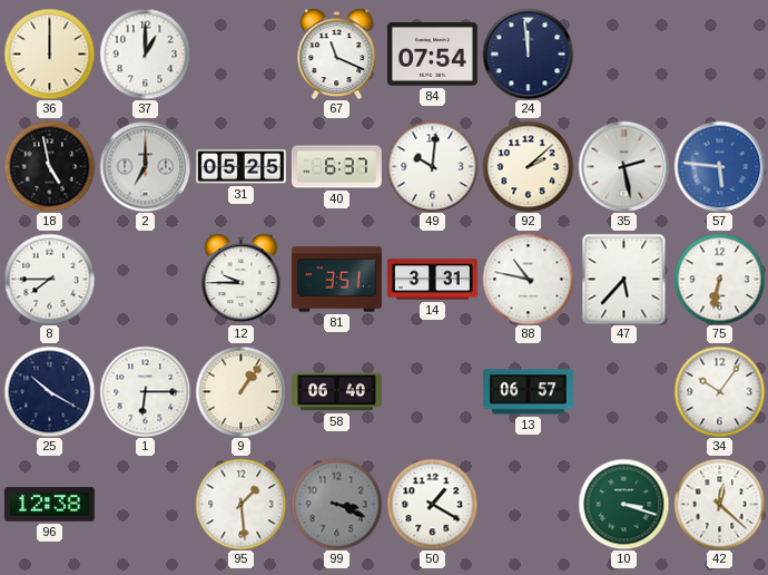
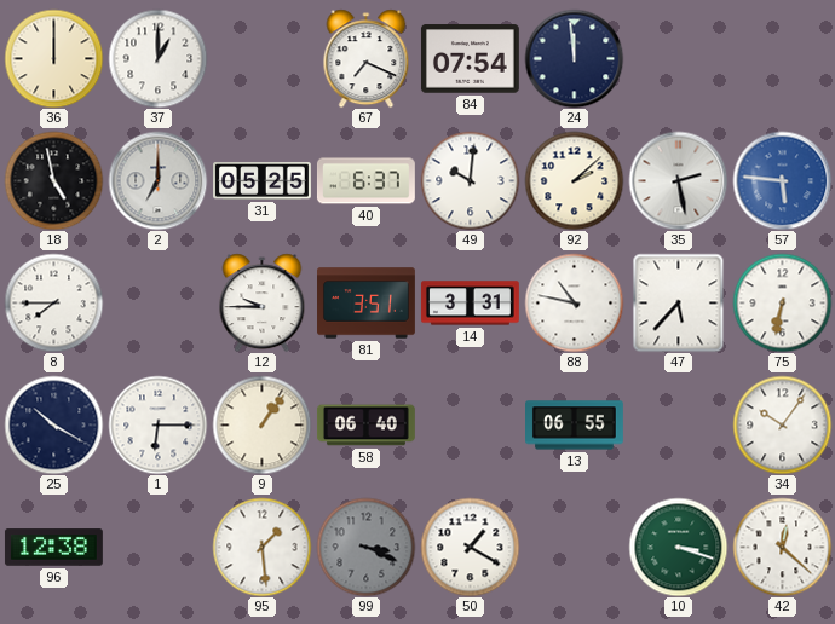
67: 11:19 -> 7:19 (367, 58)
13: 06:57 -> 06:55 (575, 426)
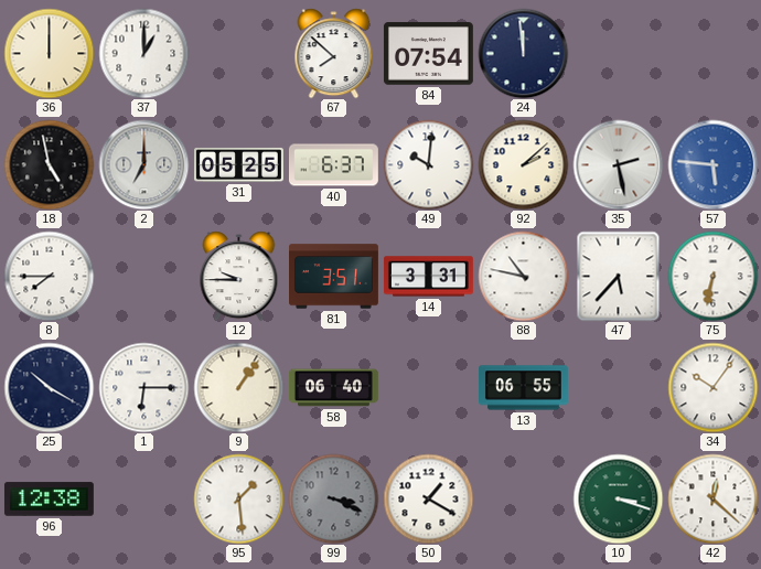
67: 7:19 -> 7:52 (334, 53)
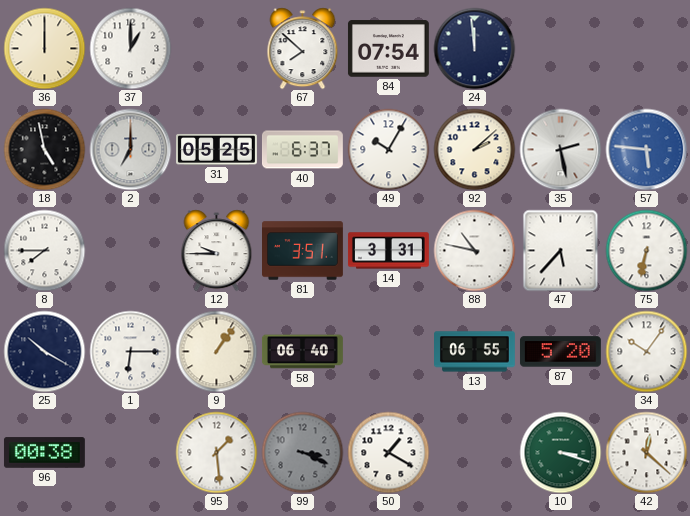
49: 10:01 -> 10:05 (388, 149)
87: none -> 5:20 (560, 352)
96: 12:38 -> 00:38 (44, 453)
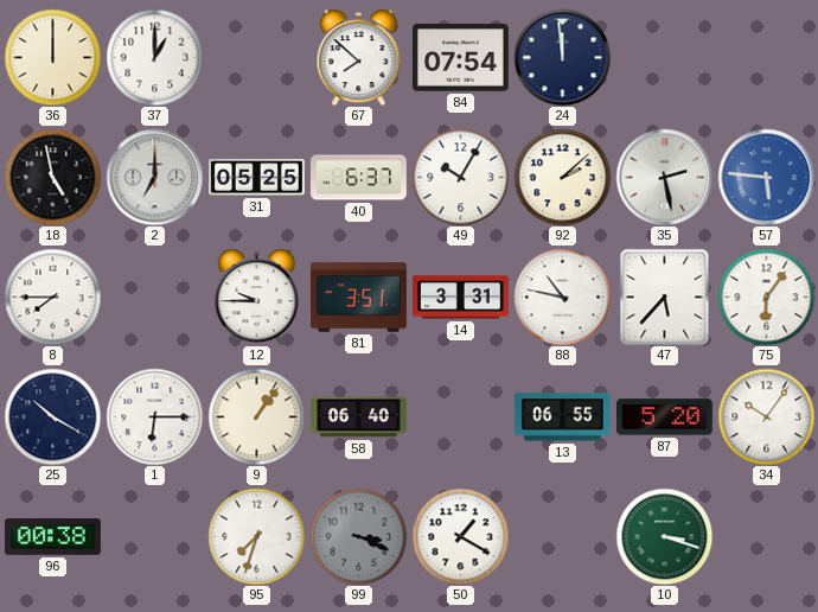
75: 6:32 -> 6:06 (766, 297)
95: 1:29 -> 7:33 (256, 536)
42: 12:22 -> none (646, 452)
